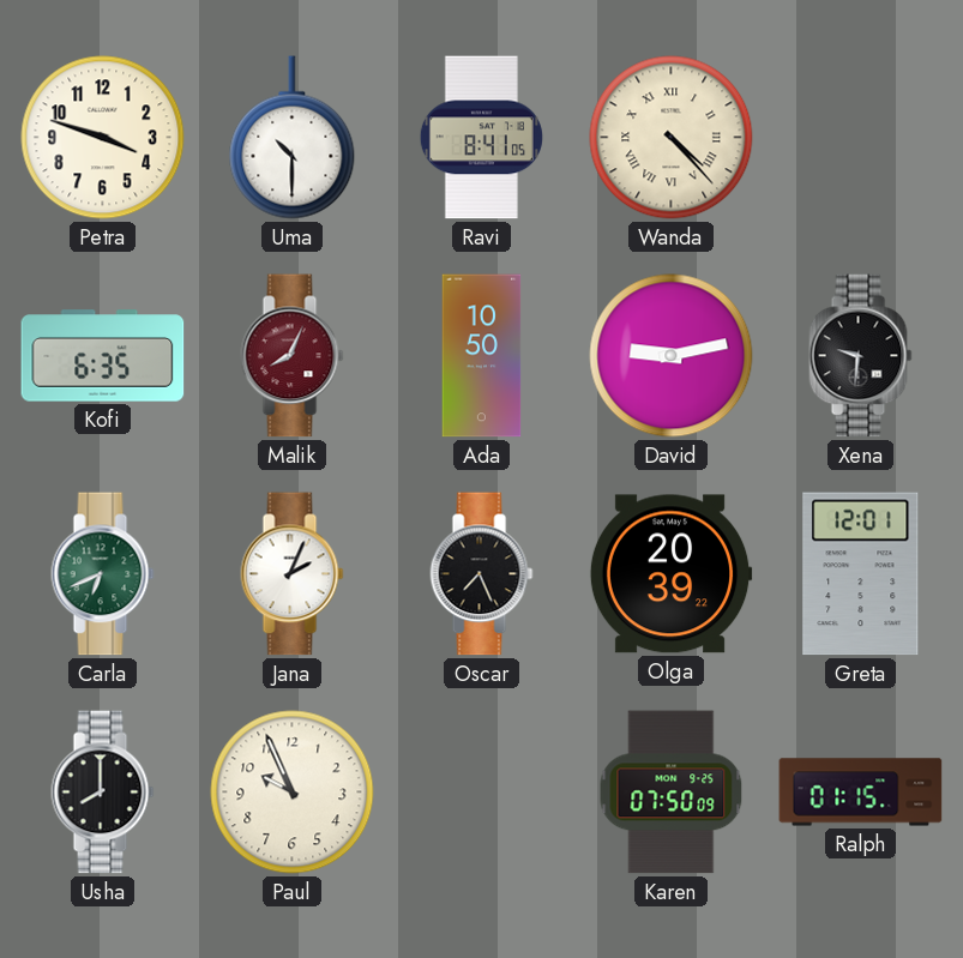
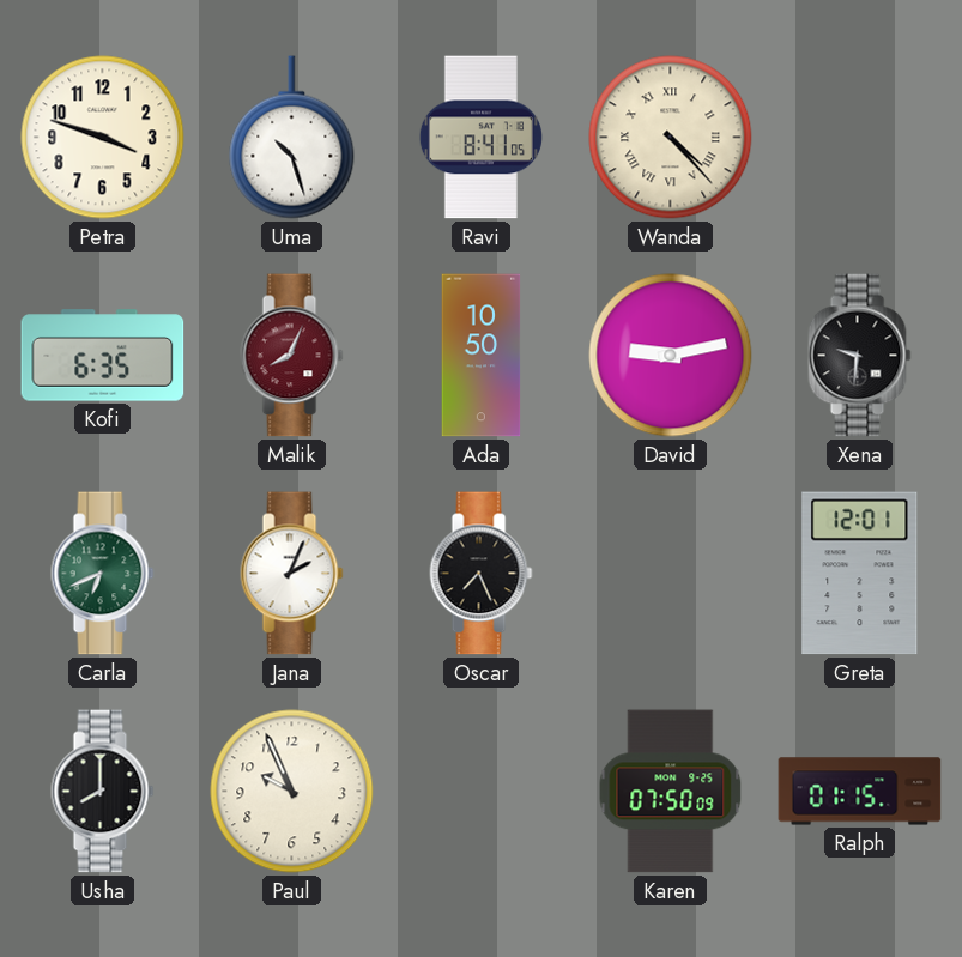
Uma: 10:30 -> 10:27 (292, 138)
Olga: 20:39 -> none (670, 574)
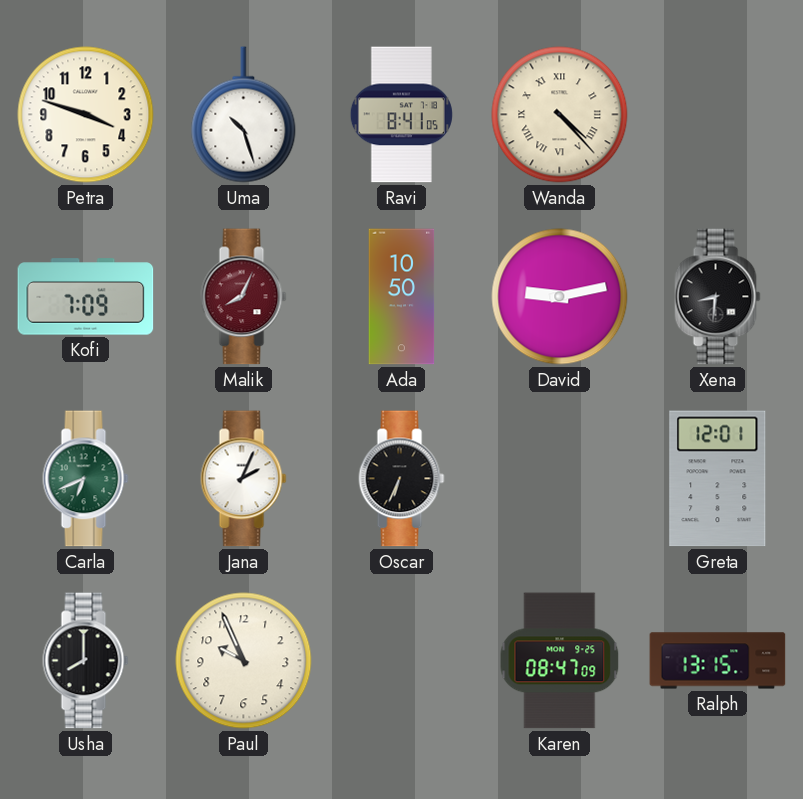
Kofi: 6:35 -> 7:09 (86, 297)
Xena: 9:31 -> 8:31 (718, 297)
Oscar: 7:26 -> 6:34 (402, 479)
Karen: 07:50 -> 08:47 (560, 661)
Ralph: 01:15 -> 13:15 (718, 661)
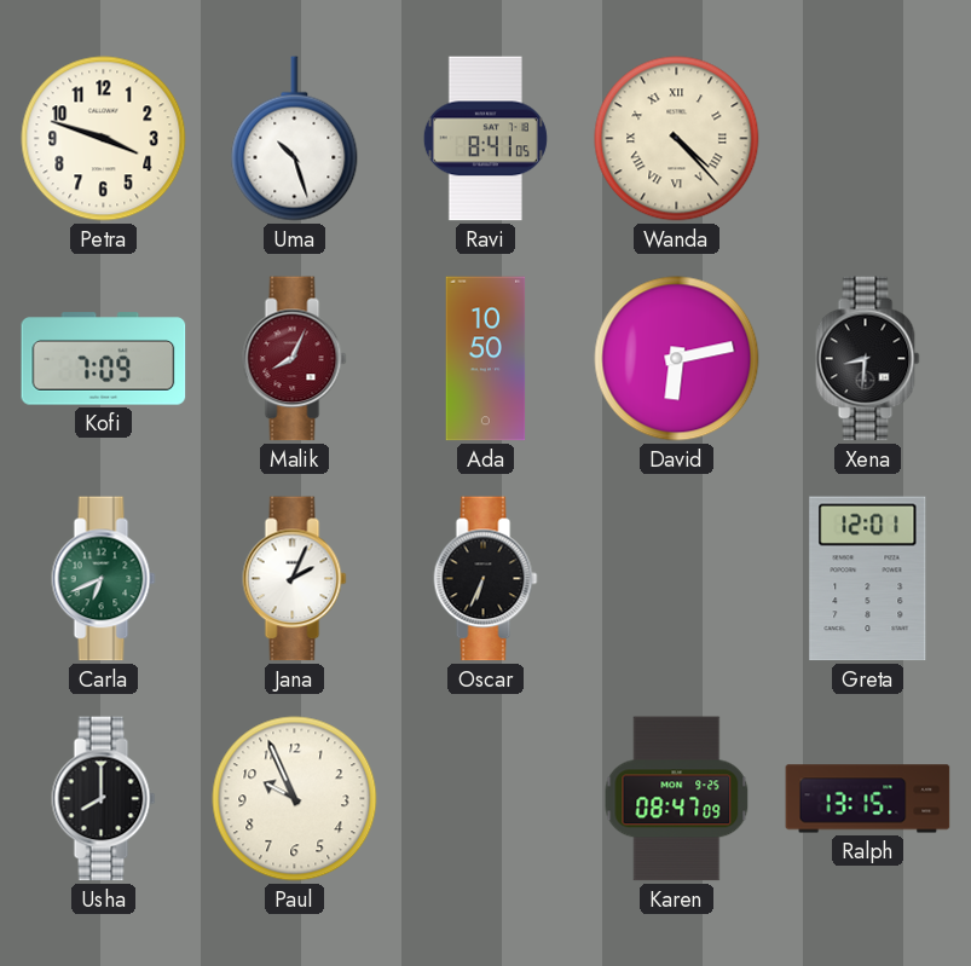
David: 9:13 -> 6:13 (677, 359)
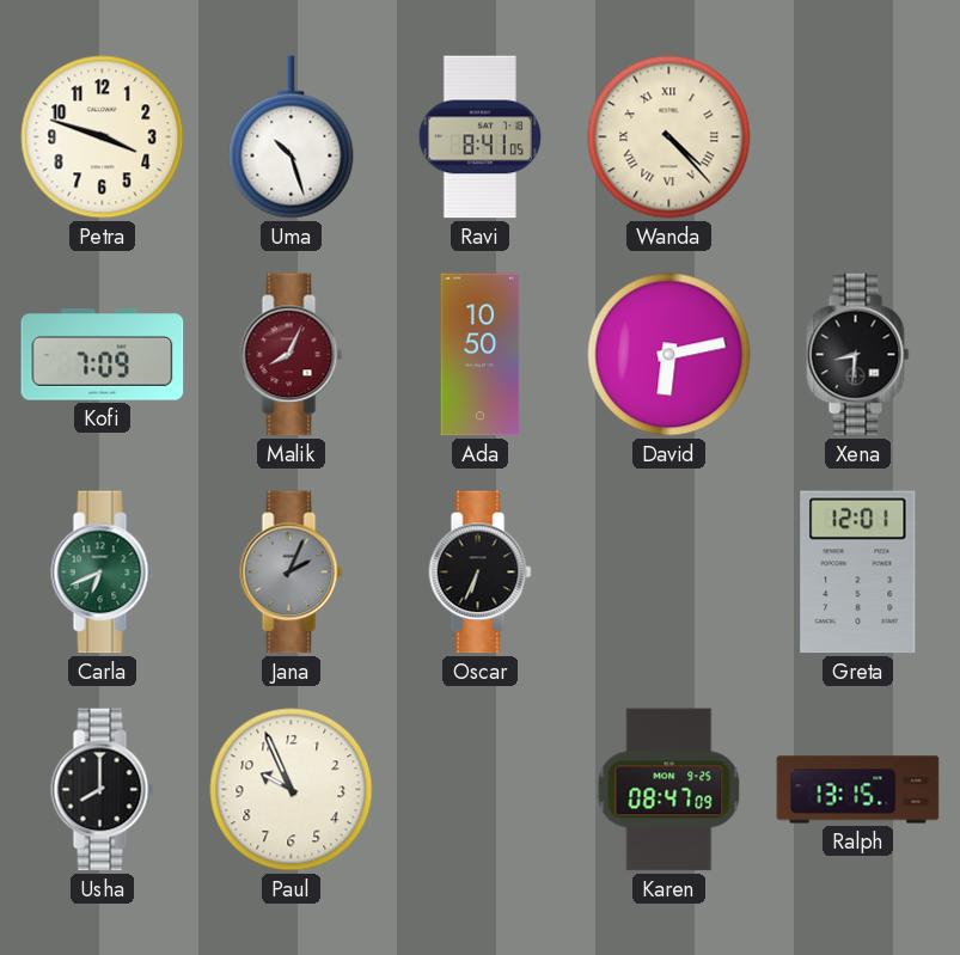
Jana dial: white -> grey (292, 573)
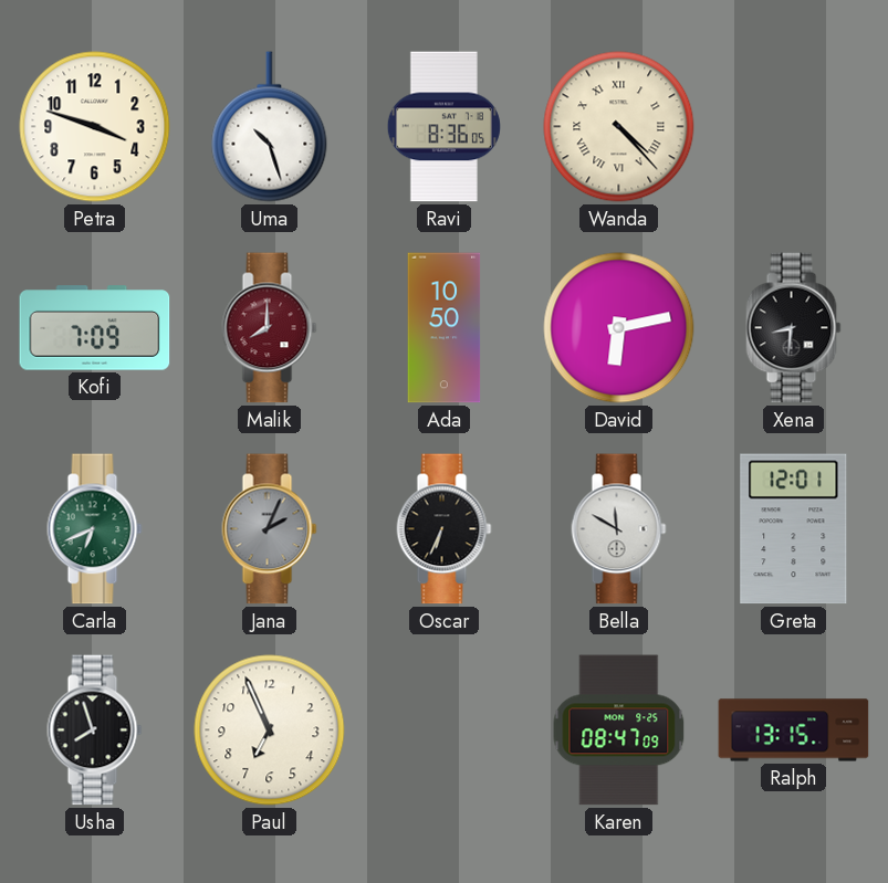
Ravi: 8:41 -> 8:36 (443, 127)
Malik: 8:04 -> 8:00 (270, 328)
Bella: none -> 11:50 (619, 529)
Usha: 8:00 -> 7:57 (95, 730)
Paul: 9:56 -> 6:56 (270, 730)
